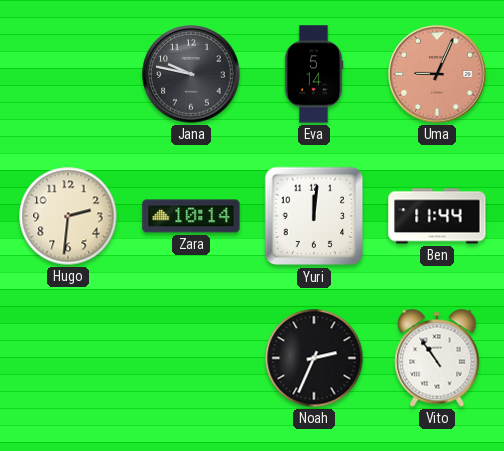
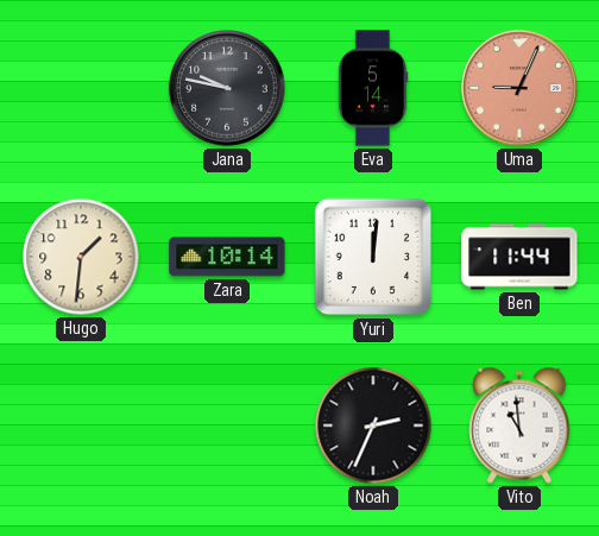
Hugo: 2:31 -> 1:31 (81, 257)
Vito: 10:54 -> 10:59 (519, 425)
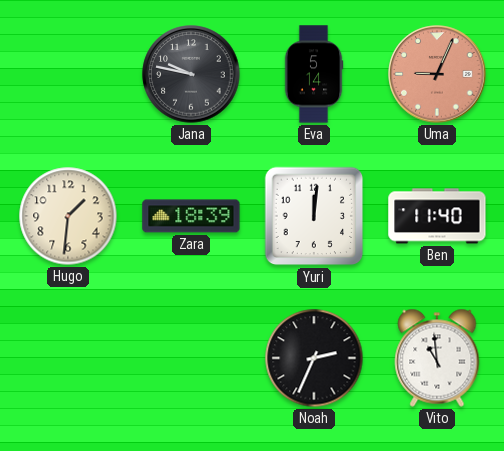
Zara: 10:14 -> 18:39 (191, 216)
Ben: 11:44 -> 11:40 (437, 216)
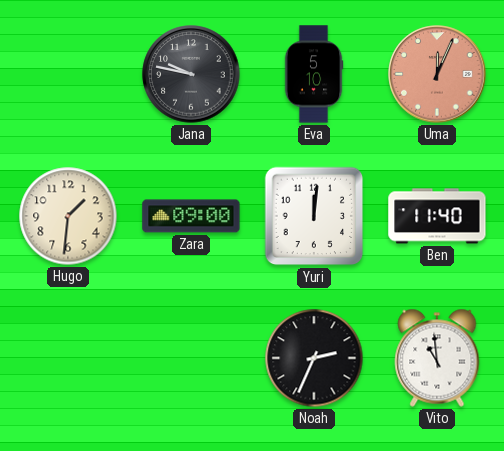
Eva: 5:14 -> 5:10 (314, 74)
Uma: 9:04 -> 12:04 (437, 74)
Zara: 18:39 -> 09:00 (191, 216)
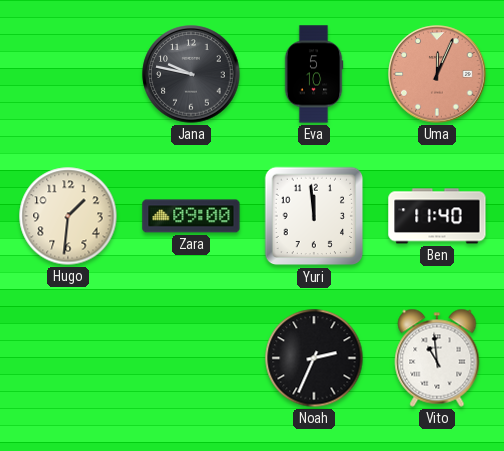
Yuri: 12:01 -> 11:59 (314, 216)
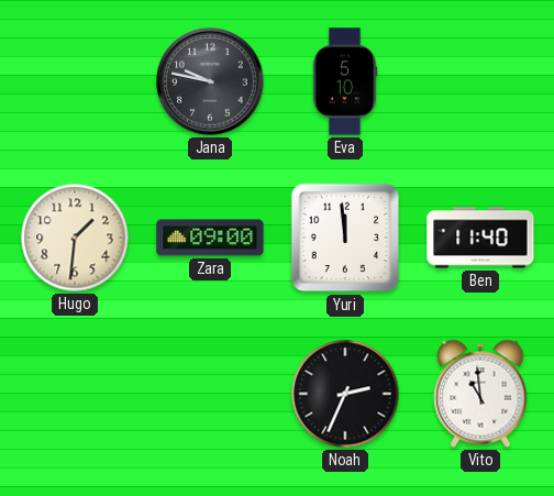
Uma: 12:04 -> none (437, 74)
